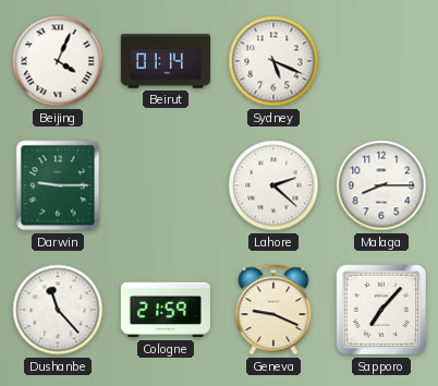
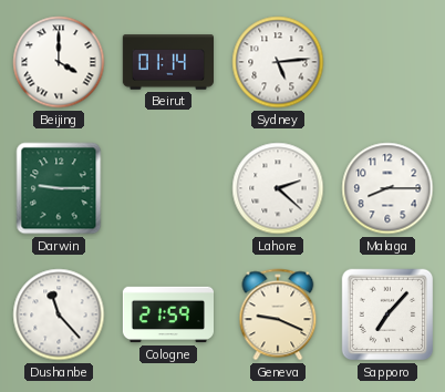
Beijing: 4:04 -> 4:00 (59, 62)
Sydney: 5:19 -> 5:14 (278, 62)
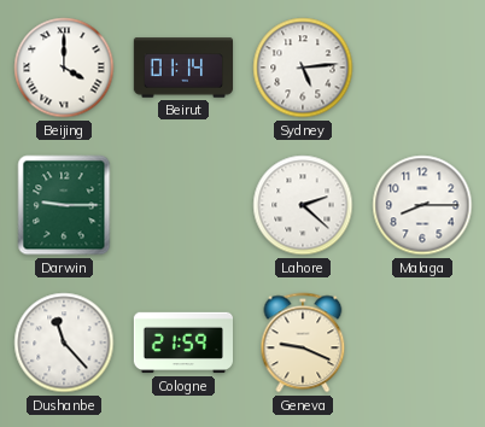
Sapporo: 7:07 -> none (387, 314)
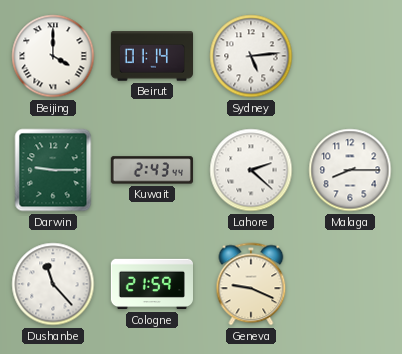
Kuwait: none -> 2:43 (151, 170)
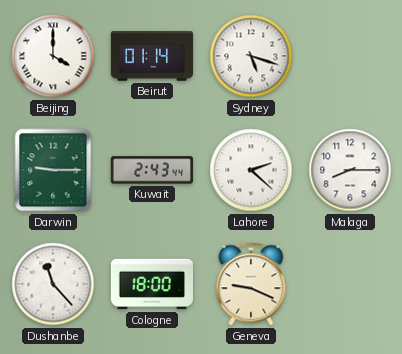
Sydney: 5:14 -> 5:18 (251, 56)
Cologne: 21:59 -> 18:00 (151, 284)
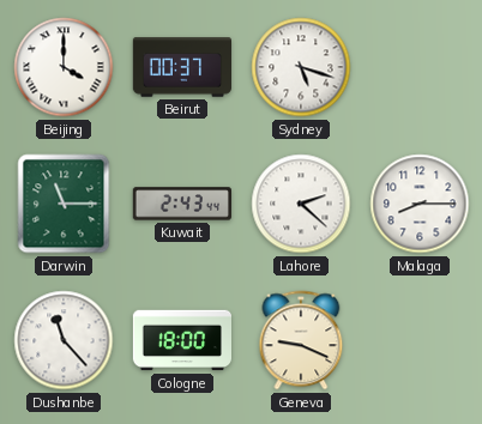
Beirut: 01:14 -> 00:37 (181, 67)
Darwin: 9:15 -> 11:15 (64, 204)
